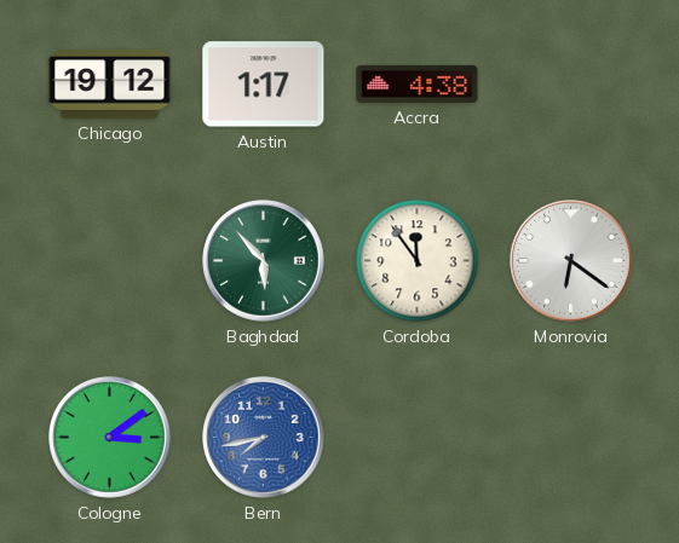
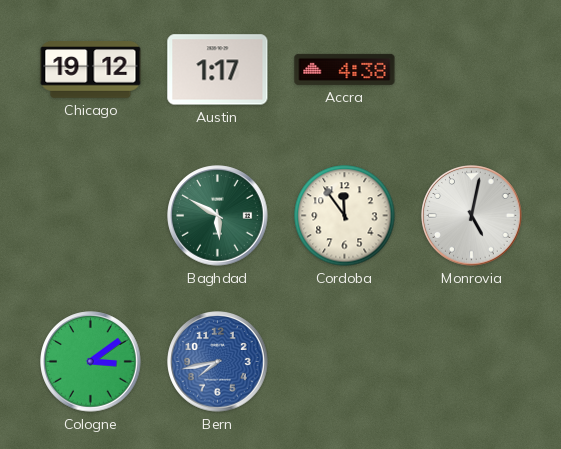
Baghdad: 5:53 -> 5:50 (218, 216)
Monrovia: 6:21 -> 5:02 (472, 216)
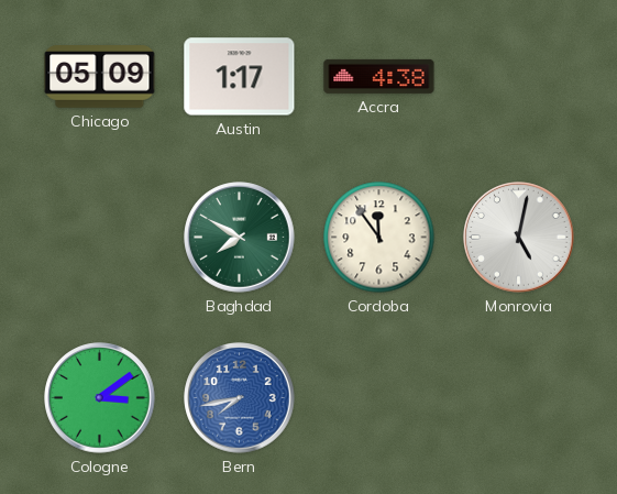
Chicago: 19:12 -> 05:09 (100, 77)
Baghdad: 5:50 -> 7:50 (240, 238)
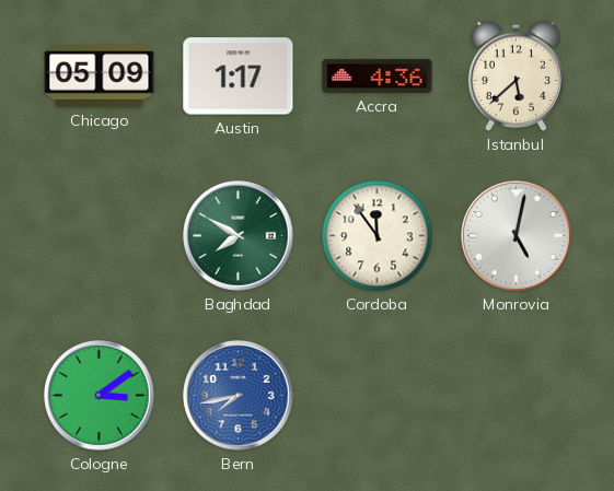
Accra: 4:38 -> 4:36 (378, 75)
Istanbul: none -> 5:38 (515, 75)
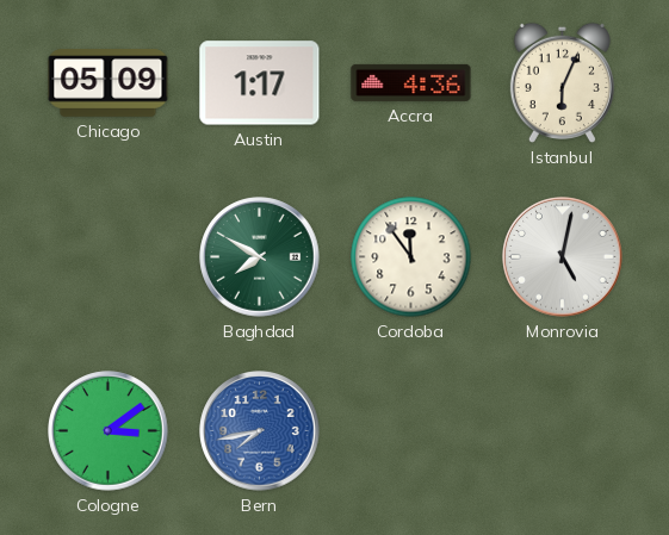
Istanbul: 5:38 -> 6:04 (562, 82)
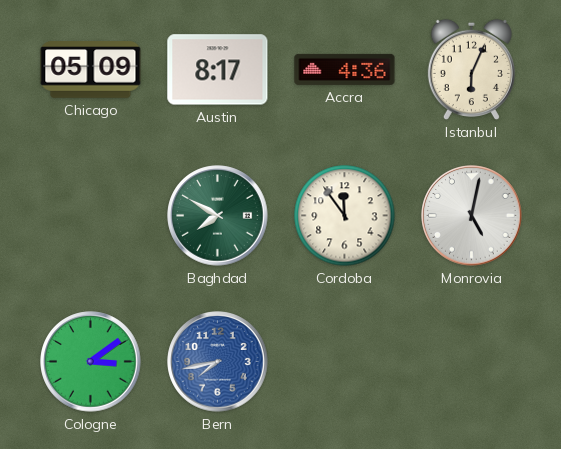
Austin: 1:17 -> 8:17 (218, 70)
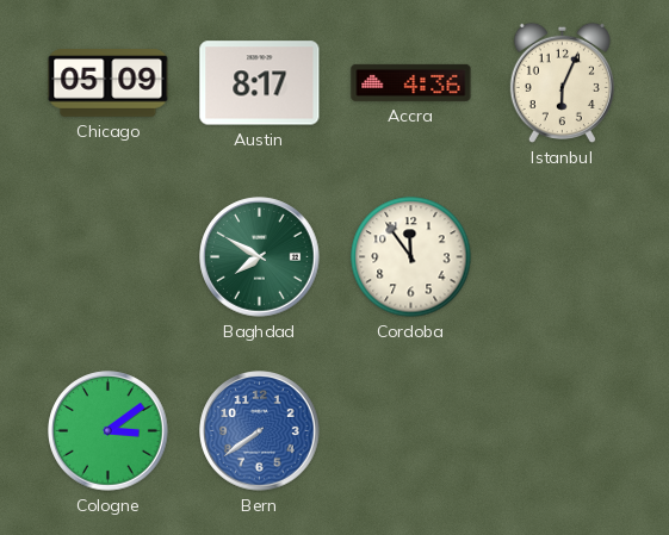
Monrovia: 5:02 -> none (472, 216)
Bern: 7:43 -> 7:39 (260, 431)
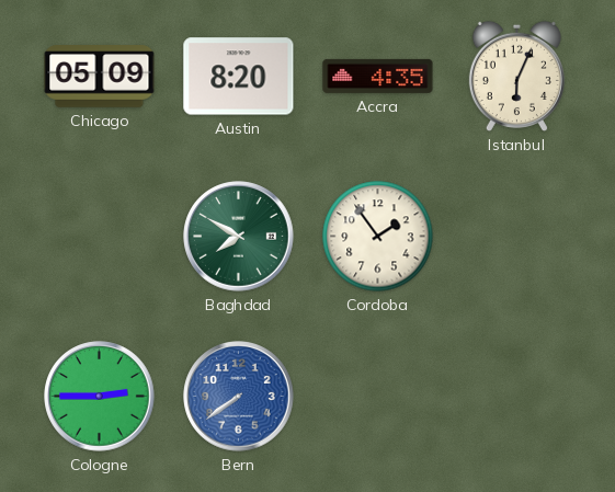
Austin: 8:17 -> 8:20 (239, 77)
Accra: 4:36 -> 4:35 (378, 76)
Cordoba: 11:54 -> 1:54 (378, 237)
Cologne: 3:09 -> 2:45 (100, 397)
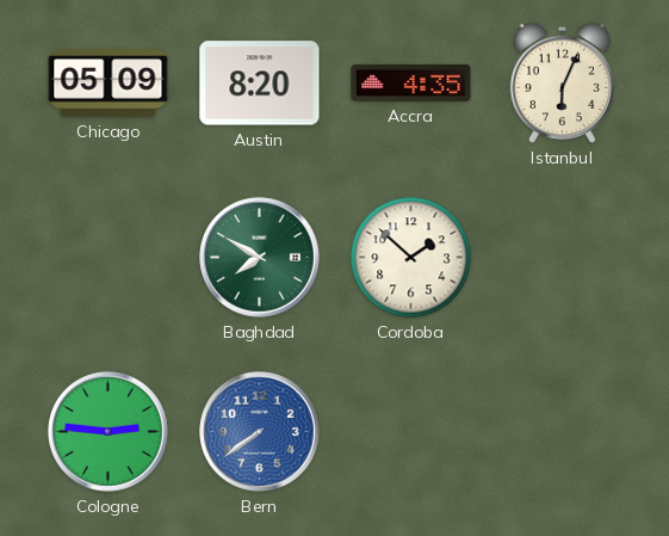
Cordoba: 1:54 -> 1:52 (411, 258)
Cologne: 2:45 -> 2:46 (109, 432)
